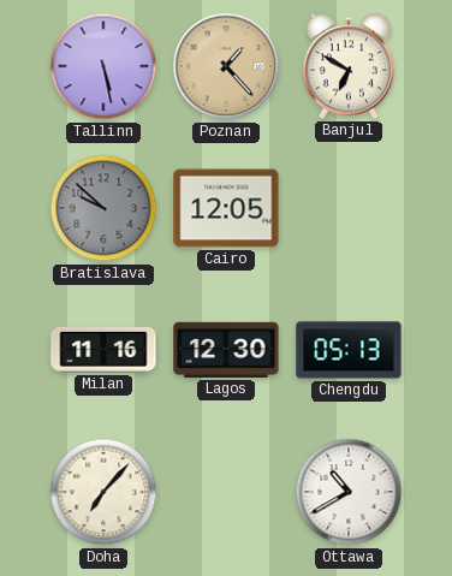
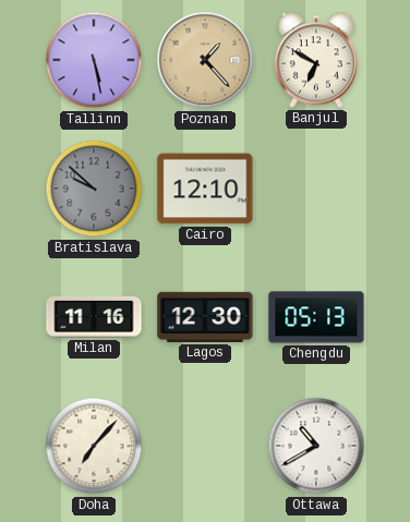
Cairo: 12:05 -> 12:10 (205, 189)
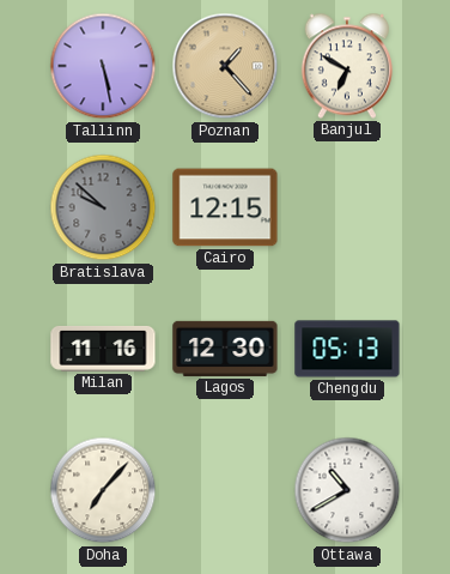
Cairo: 12:10 -> 12:15 (225, 207)
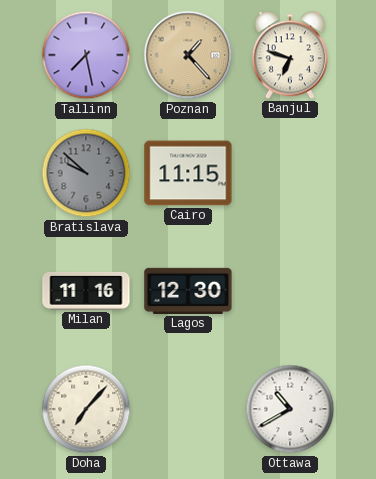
Tallinn: 5:28 -> 7:28 (86, 55)
Banjul: 6:50 -> 6:48 (289, 55)
Cairo: 12:15 -> 11:15 (188, 173)
Chengdu: 05:13 -> none (347, 349)
